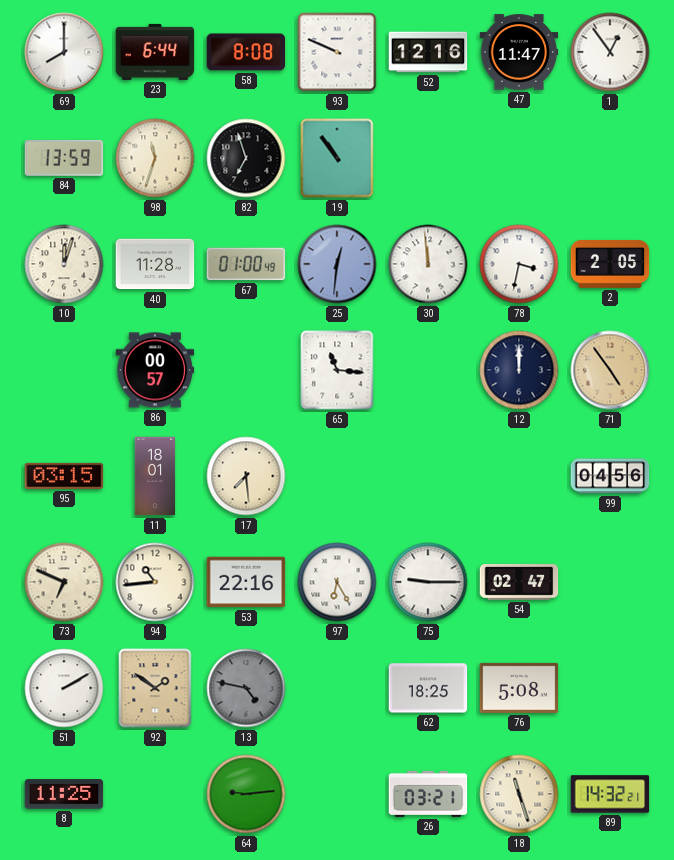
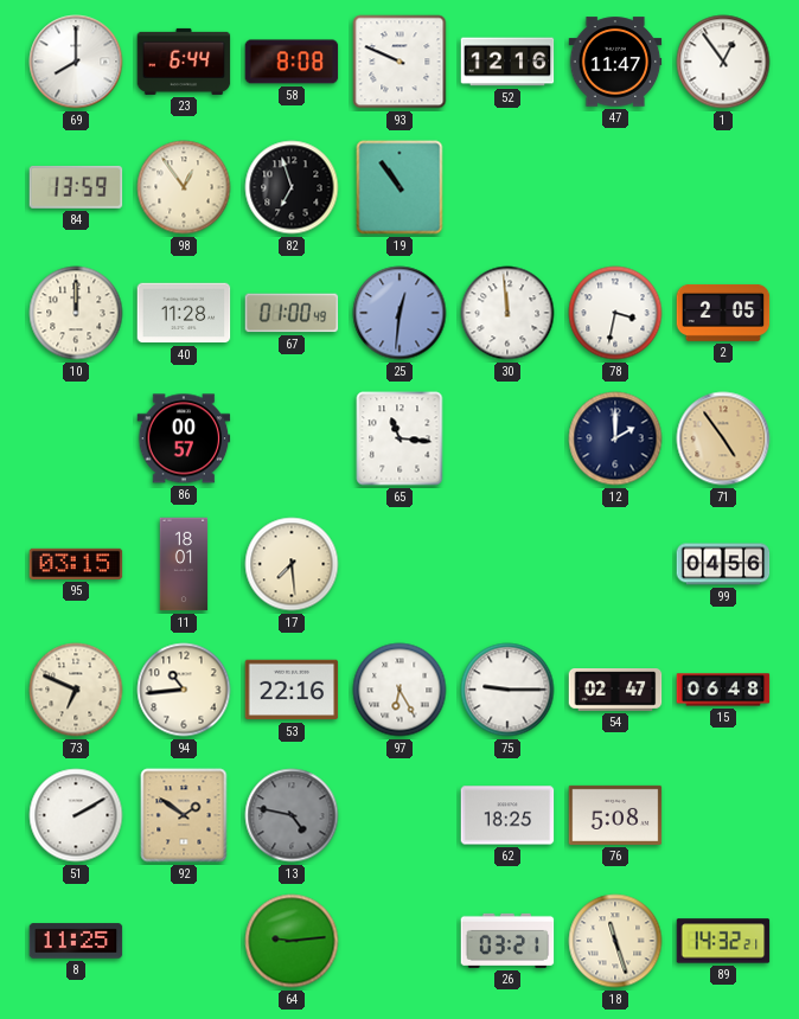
98: 11:33 -> 12:54 (184, 187)
10: 12:03 -> 12:00 (76, 313)
12: 12:00 -> 2:00 (615, 438)
15: none -> 06:48 (723, 690)
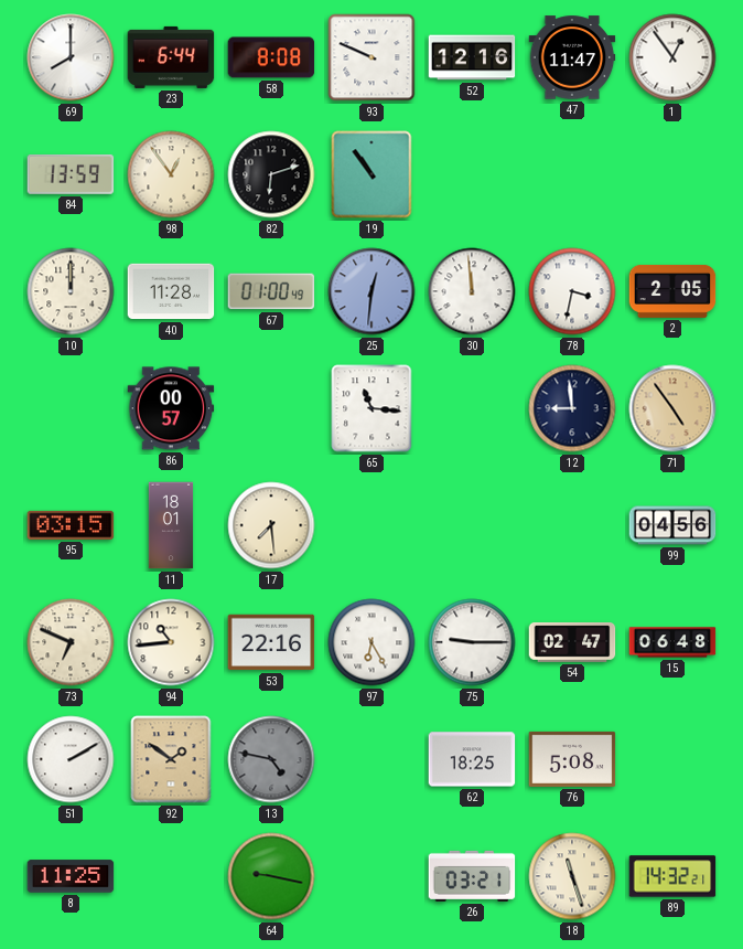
82: 6:57 -> 6:12 (271, 174)
12: 2:00 -> 8:59 (572, 408)
64: 9:14 -> 9:17 (271, 876)
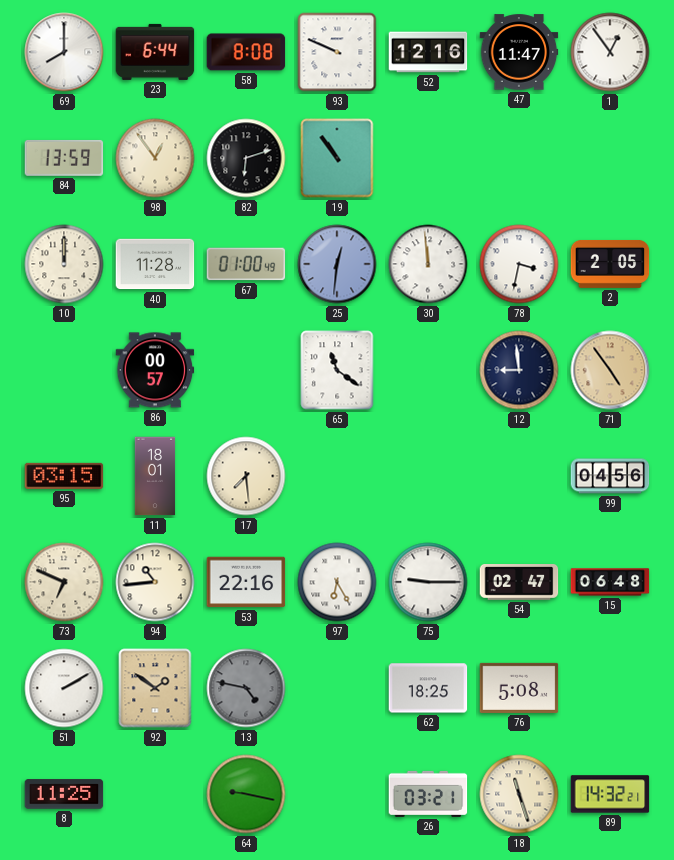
65: 11:16 -> 11:21 (337, 370)
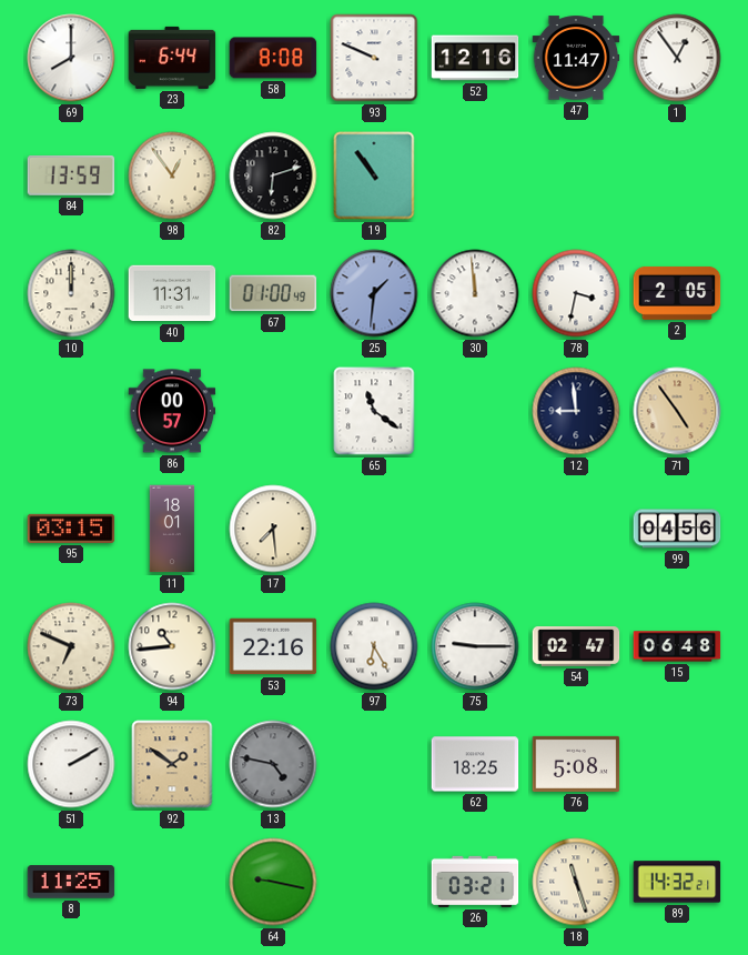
40: 11:28 -> 11:31 (172, 293)
25: 12:31 -> 1:31 (374, 293)
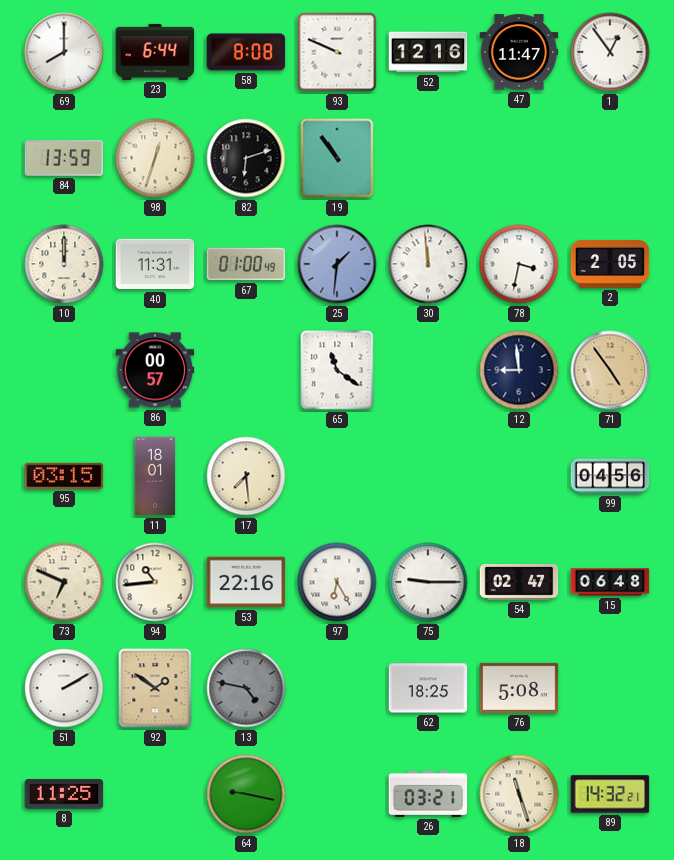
98: 12:54 -> 12:33 (155, 158)
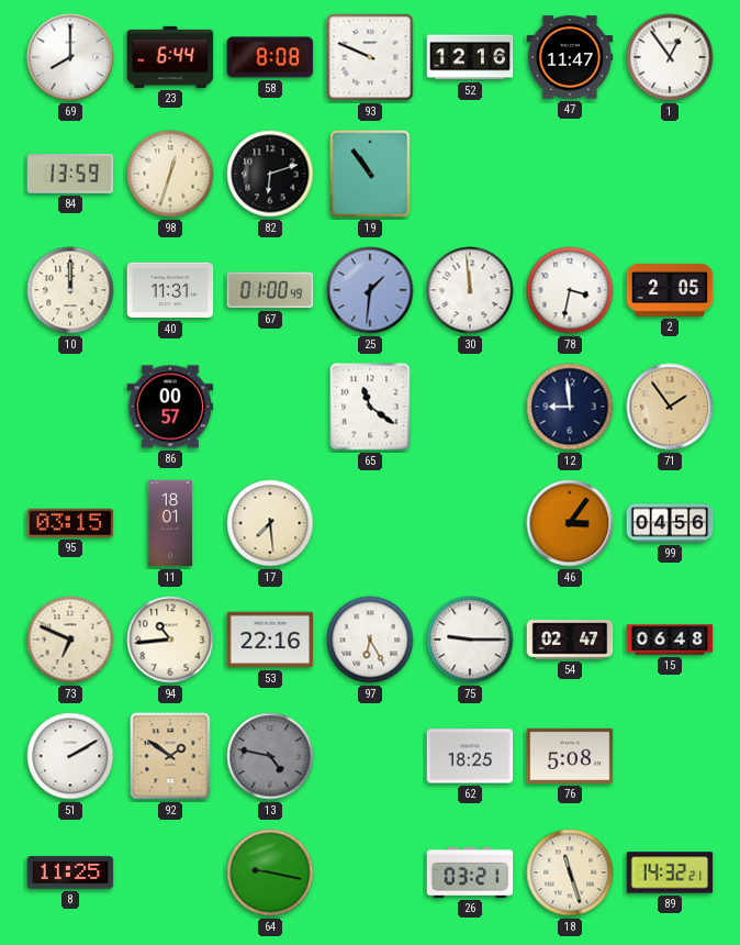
71: 4:54 -> 1:54 (670, 407)
46: none -> 3:06 (570, 523)
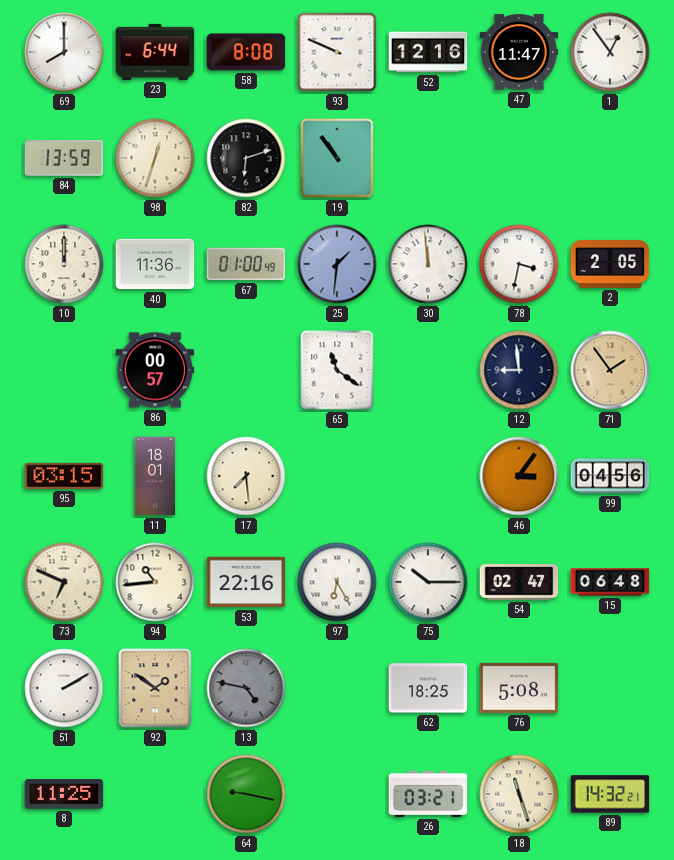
40: 11:31 -> 11:36 (155, 264)
75: 9:15 -> 10:15 (428, 582)
